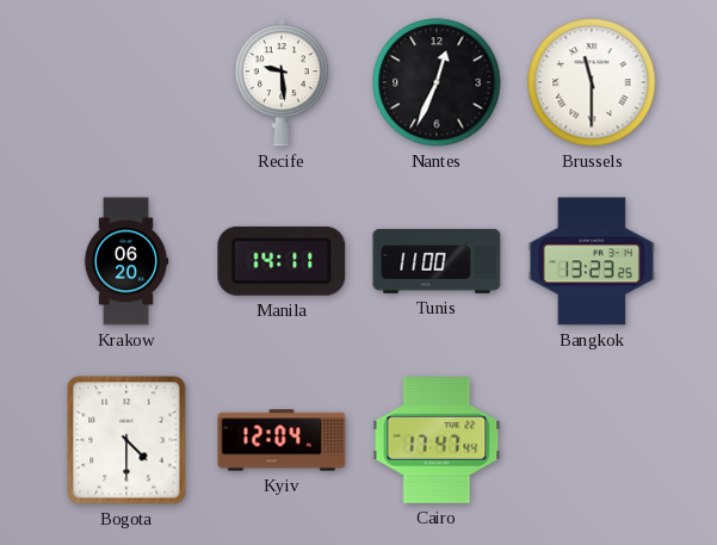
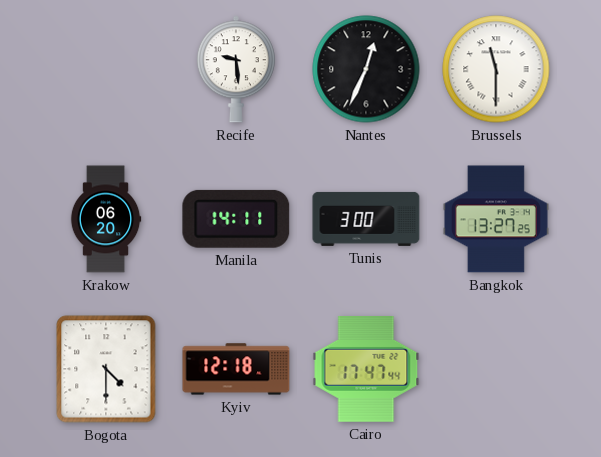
Tunis: 11:00 -> 3:00 (366, 219)
Bangkok: 13:23 -> 13:27 (496, 219)
Kyiv: 12:04 -> 12:18 (236, 369)
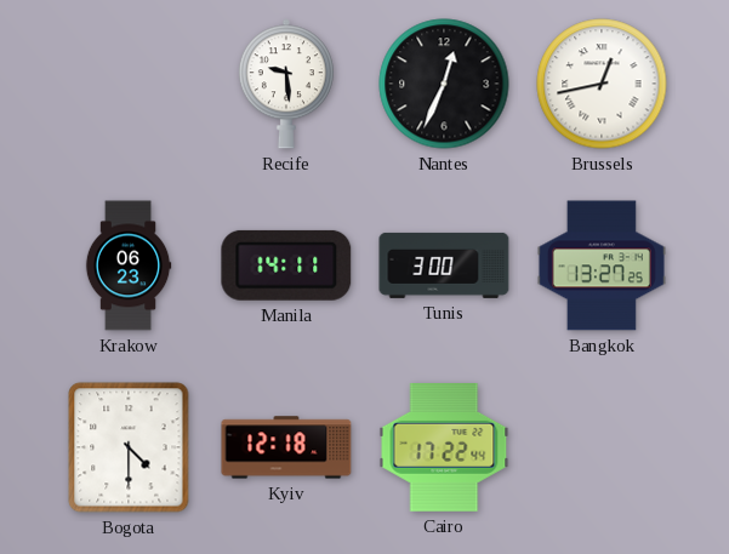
Brussels: 11:30 -> 12:43 (602, 84)
Krakow: 06:20 -> 06:23 (129, 265)
Cairo: 17:47 -> 17:22 (444, 449)
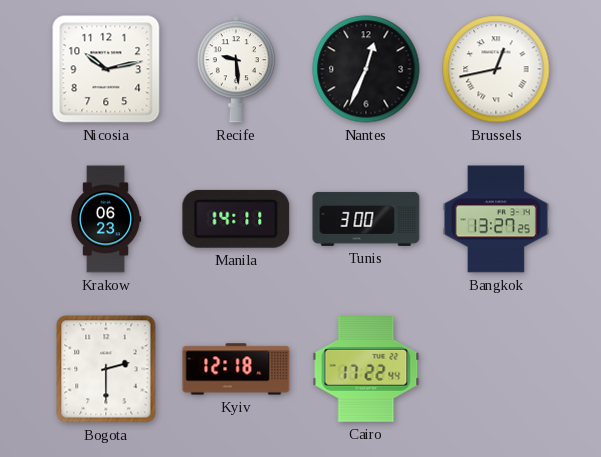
Nicosia: none -> 10:13 (106, 69)
Bogota: 4:30 -> 2:30 (106, 369)
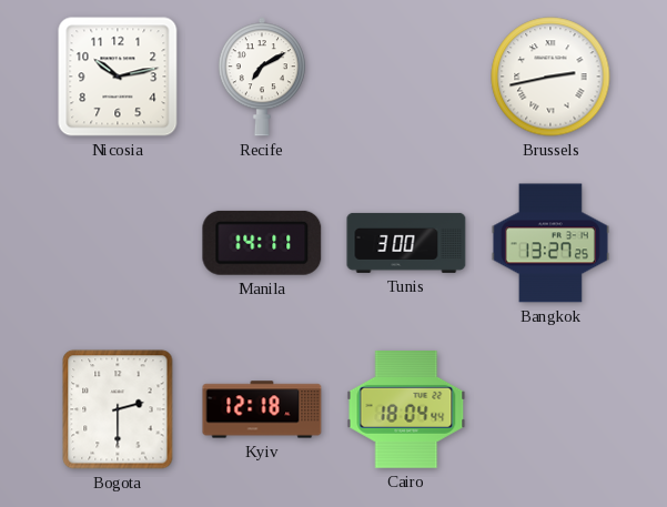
Recife: 9:29 -> 7:10 (262, 77)
Nantes: 12:34 -> none (366, 69)
Brussels: 12:43 -> 2:43 (550, 77)
Krakow: 06:23 -> none (106, 219)
Cairo: 17:22 -> 18:04 (406, 410)
